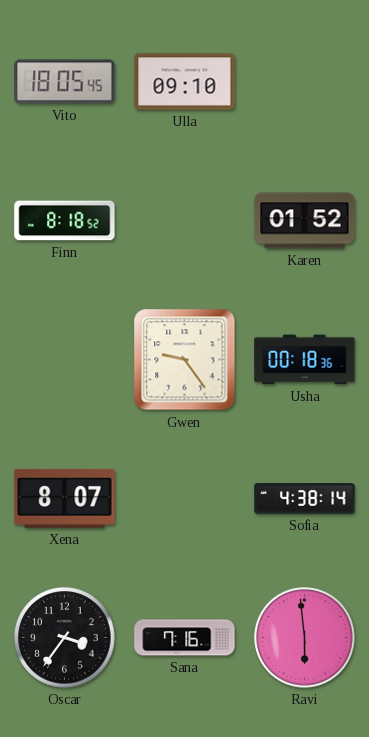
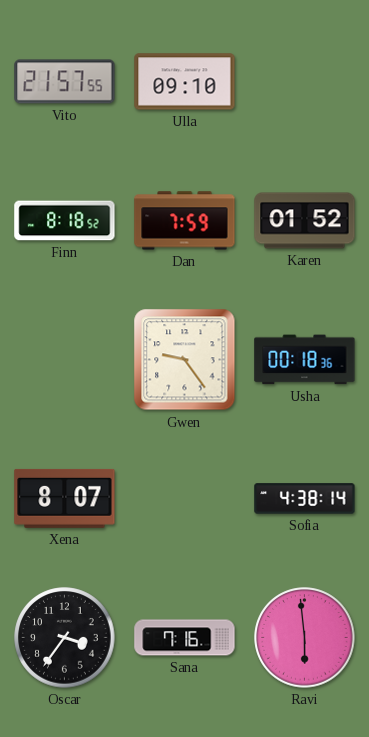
Vito: 18:05 -> 21:57 (65, 82)
Dan: none -> 7:59 (185, 221)
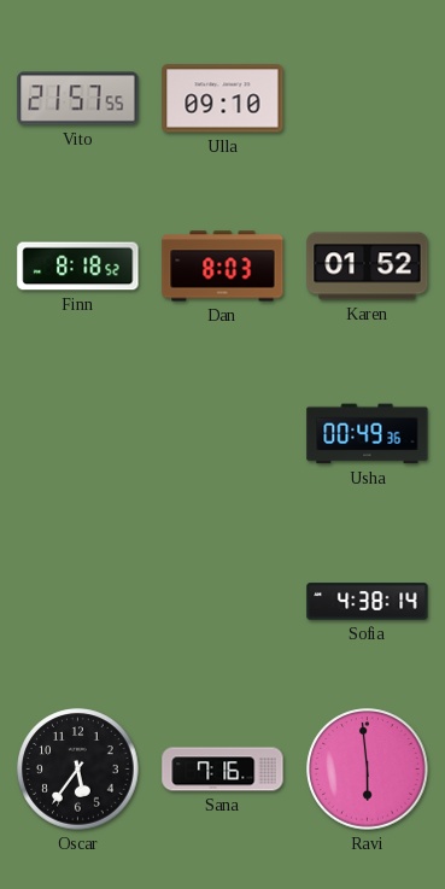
Dan: 7:59 -> 8:03 (223, 267)
Gwen: 9:24 -> none (185, 360)
Usha: 00:18 -> 00:49 (368, 434)
Xena: 8:07 -> none (65, 498)
Oscar: 3:36 -> 5:36 (78, 770)
